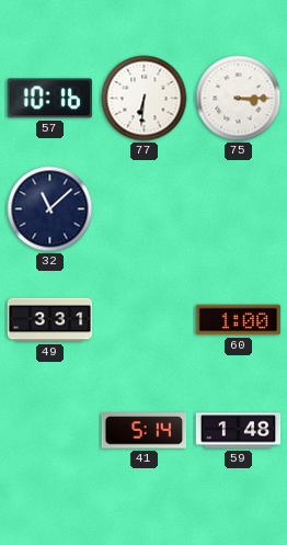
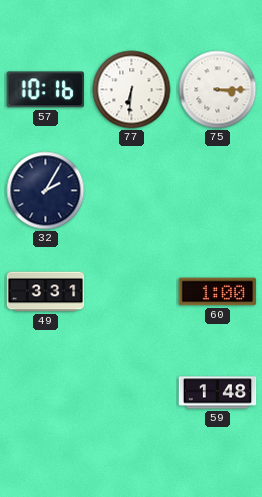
32: 11:08 -> 2:05 (46, 191)
41: 5:14 -> none (145, 431)
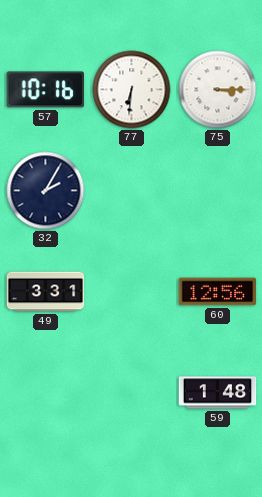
60: 1:00 -> 12:56 (218, 292)
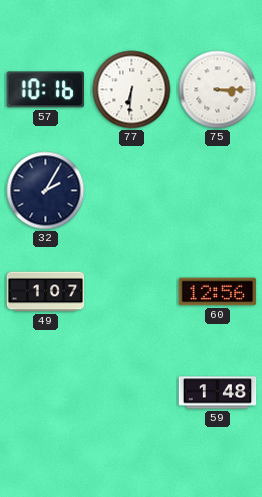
49: 3:31 -> 1:07 (46, 292)
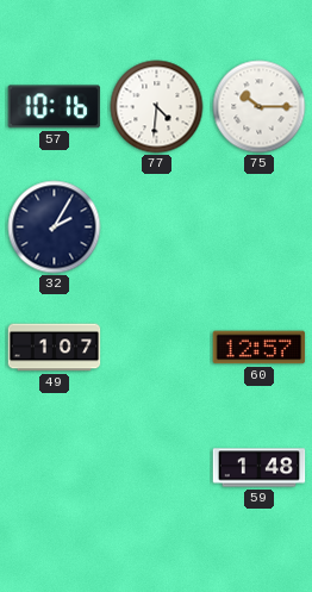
77: 6:31 -> 4:31 (157, 107)
75: 3:15 -> 10:15 (260, 107)
60: 12:56 -> 12:57 (260, 348)
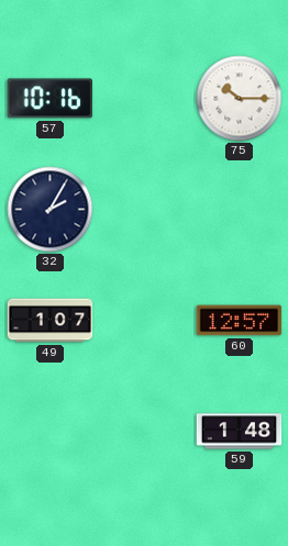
77: 4:31 -> none (157, 107)
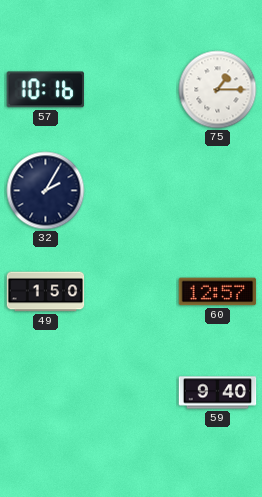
75: 10:15 -> 1:15 (218, 90)
49: 1:07 -> 1:50 (46, 292)
59: 1:48 -> 9:40 (218, 393)
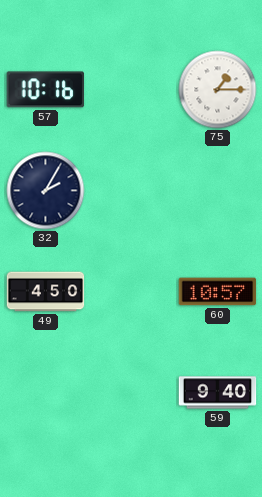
49: 1:50 -> 4:50 (46, 292)
60: 12:57 -> 10:57 (218, 292)
